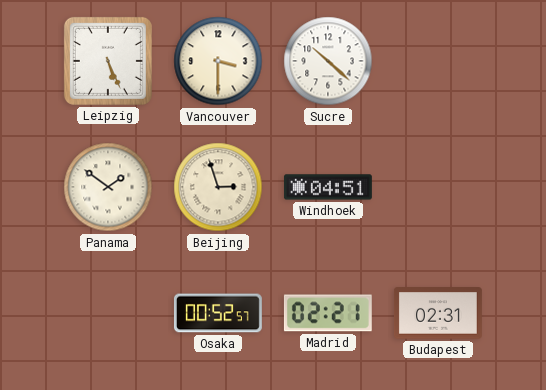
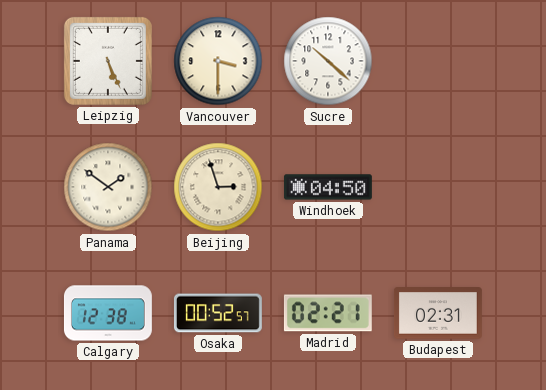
Windhoek: 04:51 -> 04:50 (328, 187)
Calgary: none -> 12:38 (108, 313)
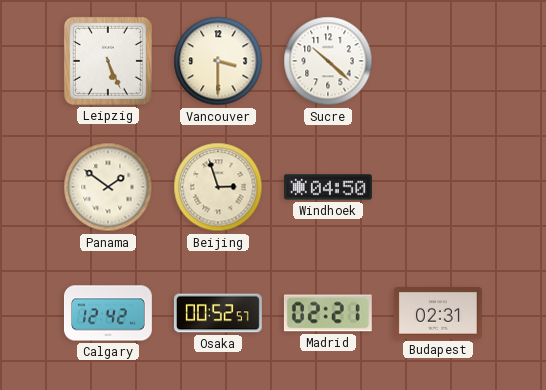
Calgary: 12:38 -> 12:42 (108, 313)
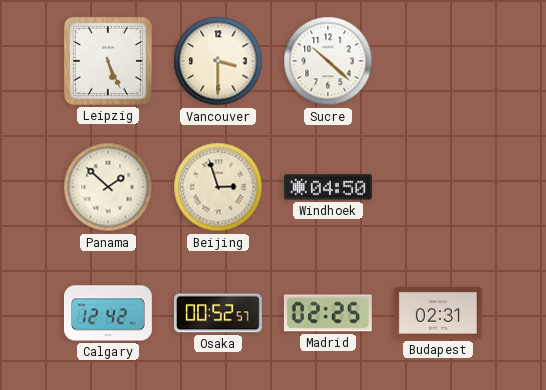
Panama: 1:51 -> 1:52 (108, 187)
Madrid: 02:21 -> 02:25 (328, 313)
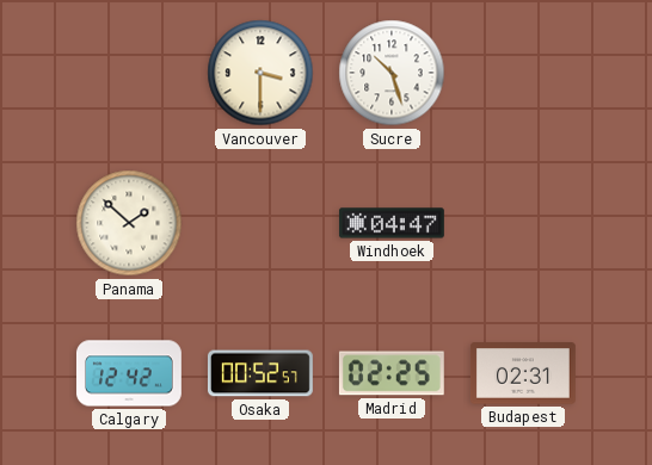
Leipzig: 5:26 -> none (108, 61)
Sucre: 10:22 -> 10:27 (392, 73)
Beijing: 2:57 -> none (218, 187)
Windhoek: 04:50 -> 04:47 (392, 223)
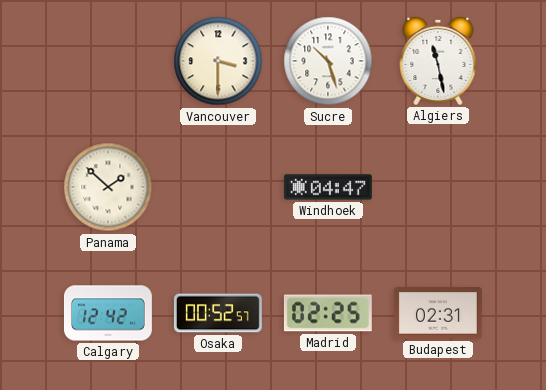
Algiers: none -> 11:28 (438, 61)
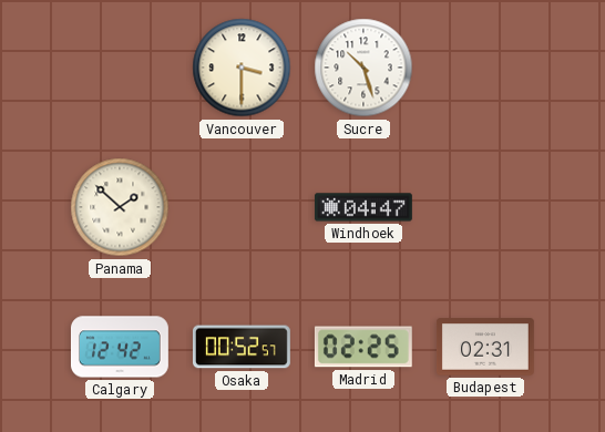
Algiers: 11:28 -> none (438, 61)
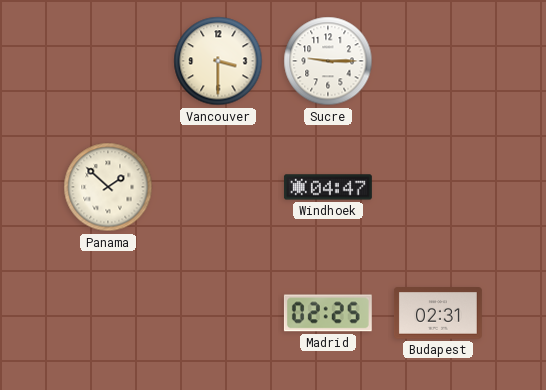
Sucre: 10:27 -> 9:15 (328, 61)
Calgary: 12:42 -> none (120, 347)
Osaka: 00:52 -> none (242, 347)
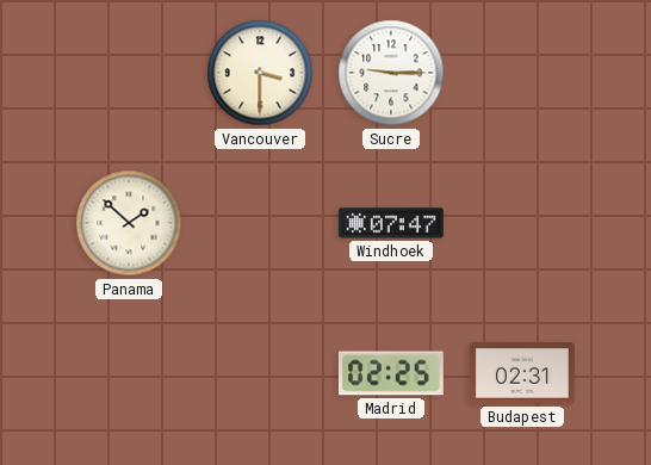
Windhoek: 04:47 -> 07:47 (391, 223)
